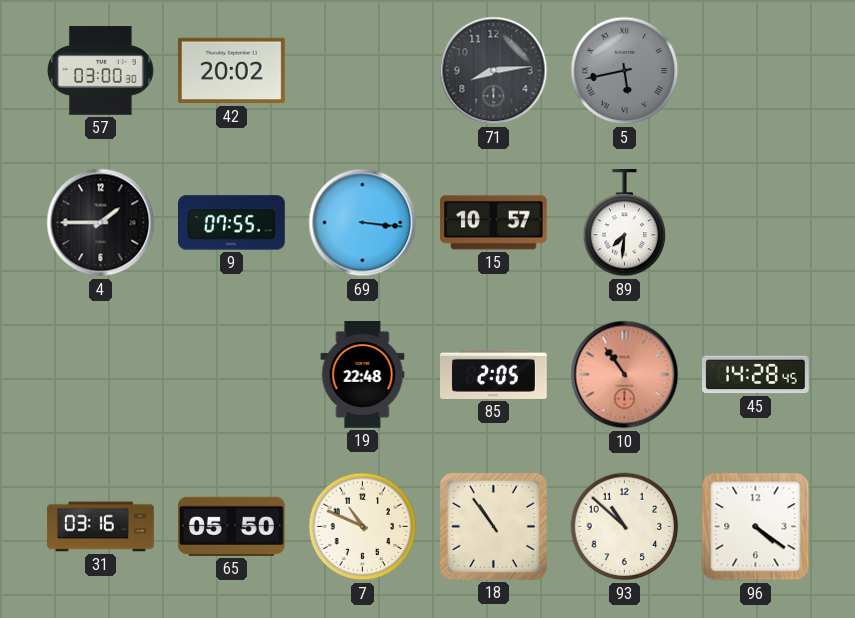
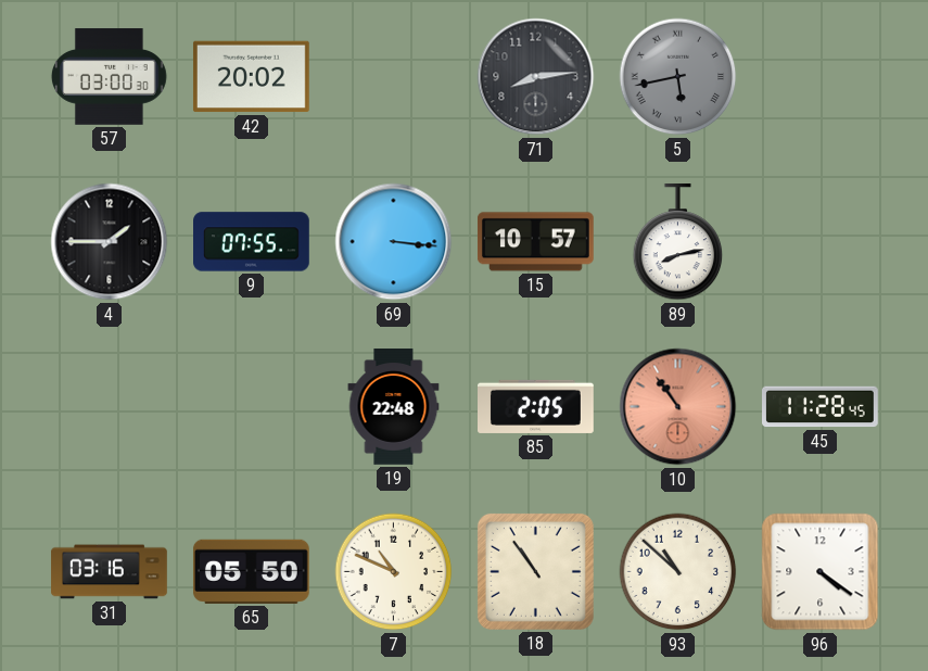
89: 7:31 -> 8:13 (678, 243)
45: 14:28 -> 11:28 (821, 407)
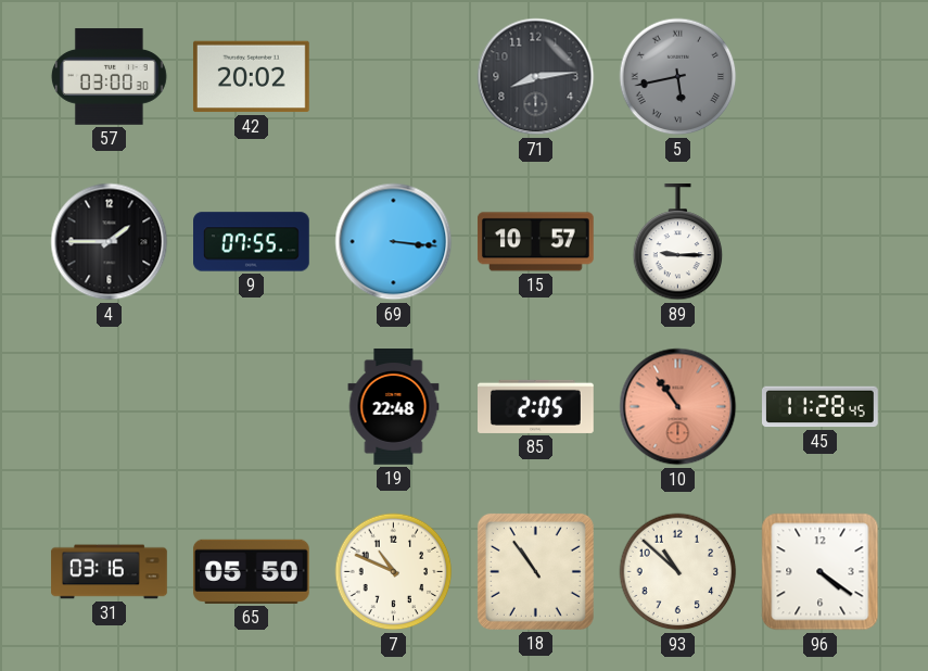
89: 8:13 -> 9:15 (678, 243)
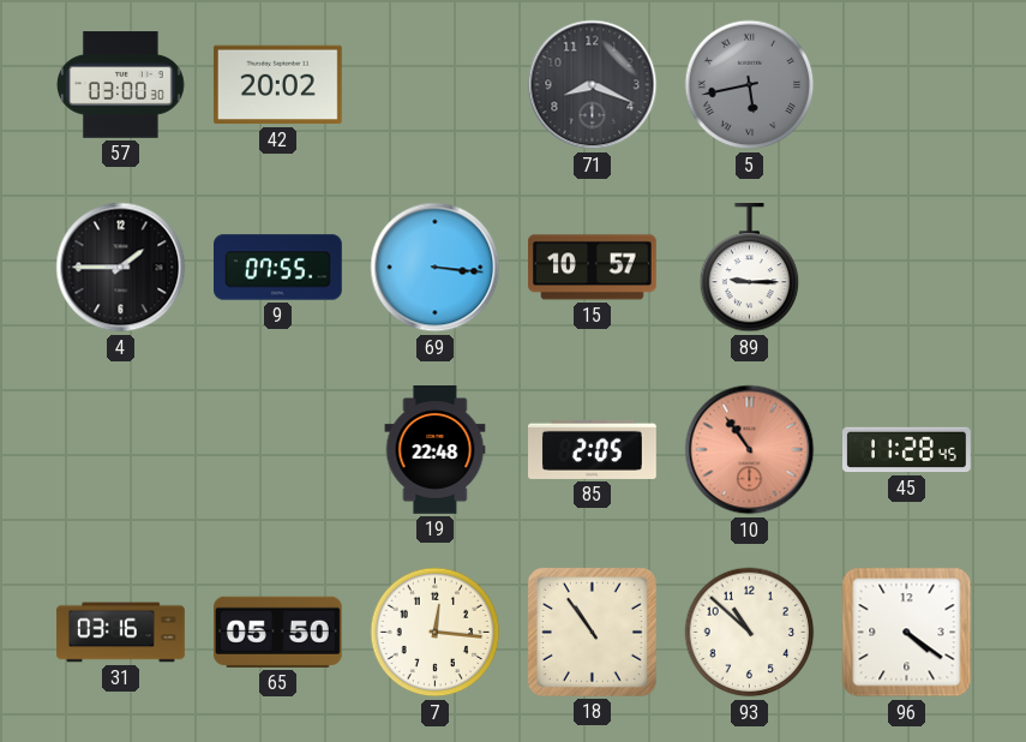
71: 8:14 -> 8:19 (593, 85)
7: 10:49 -> 12:16 (436, 633)
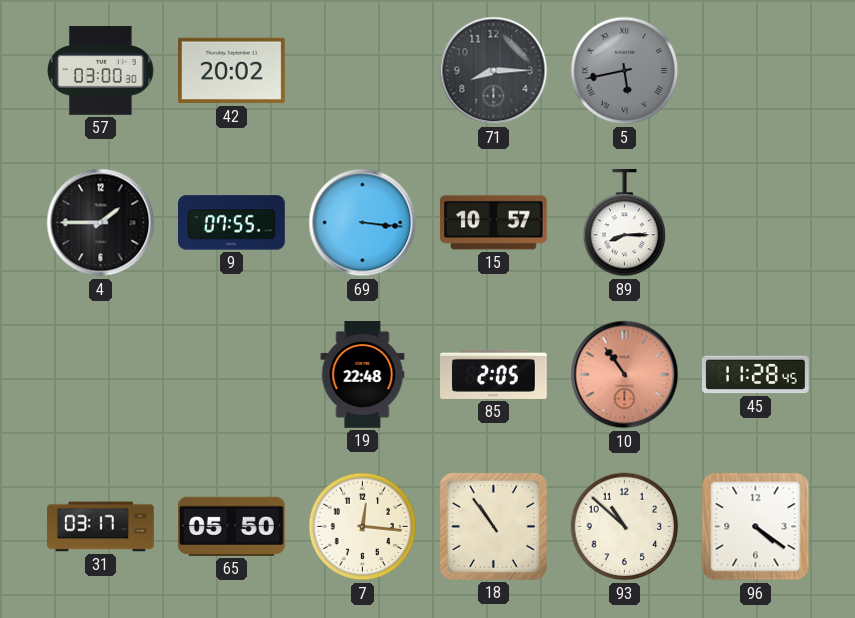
71: 8:19 -> 8:15 (494, 71)
89: 9:15 -> 8:15 (625, 224)
31: 03:16 -> 03:17 (101, 527)
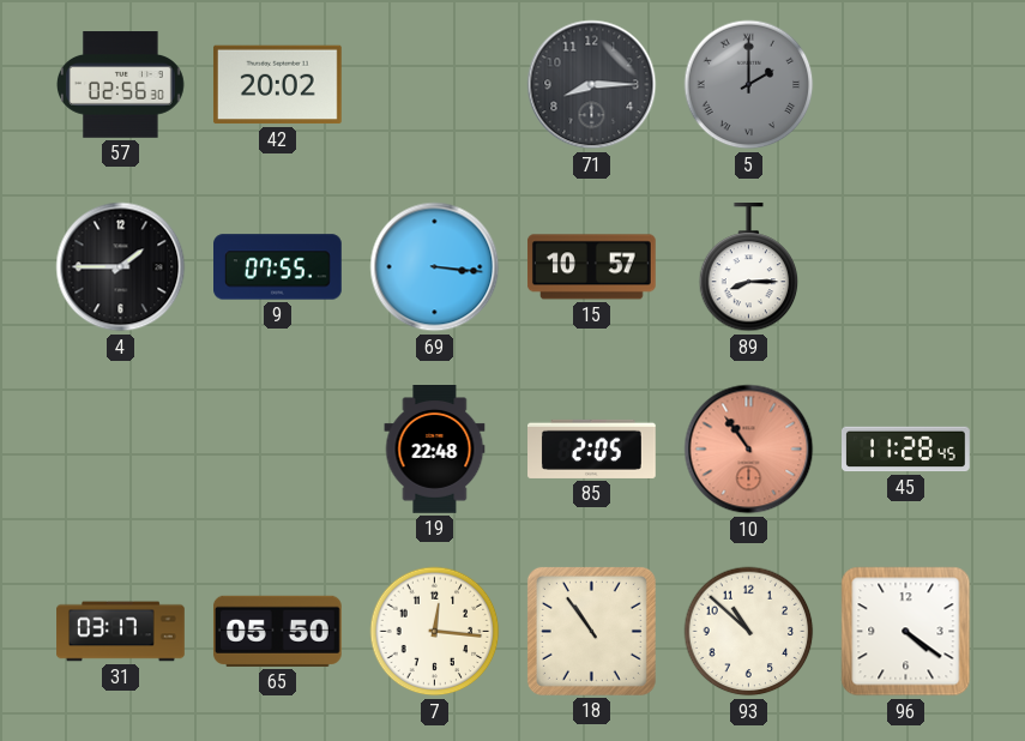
57: 03:00 -> 02:56 (120, 85)
5: 5:43 -> 2:00 (749, 85)
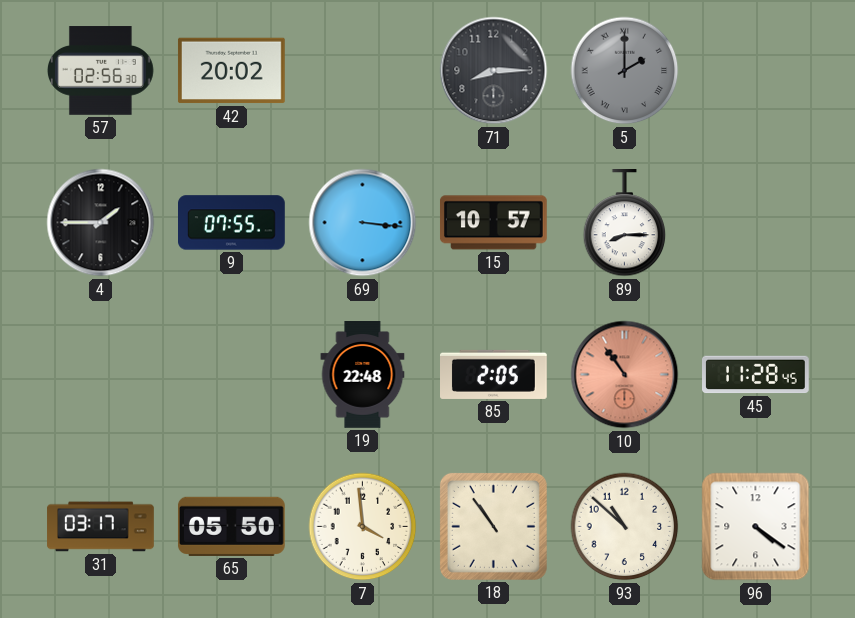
7: 12:16 -> 3:59 (363, 527)
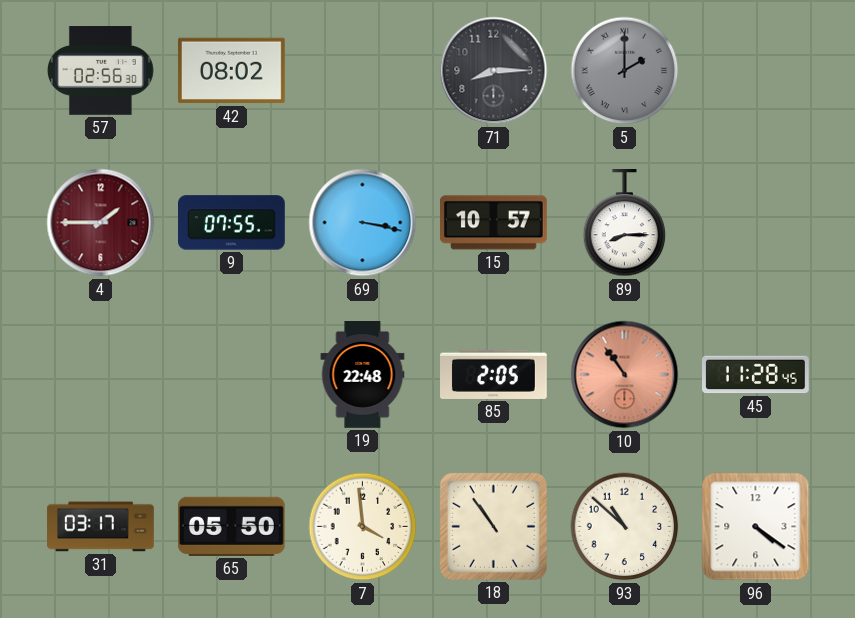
42: 20:02 -> 08:02 (231, 71)
4 dial: black -> burgundy (101, 223)
69: 3:16 -> 3:17 (363, 223)
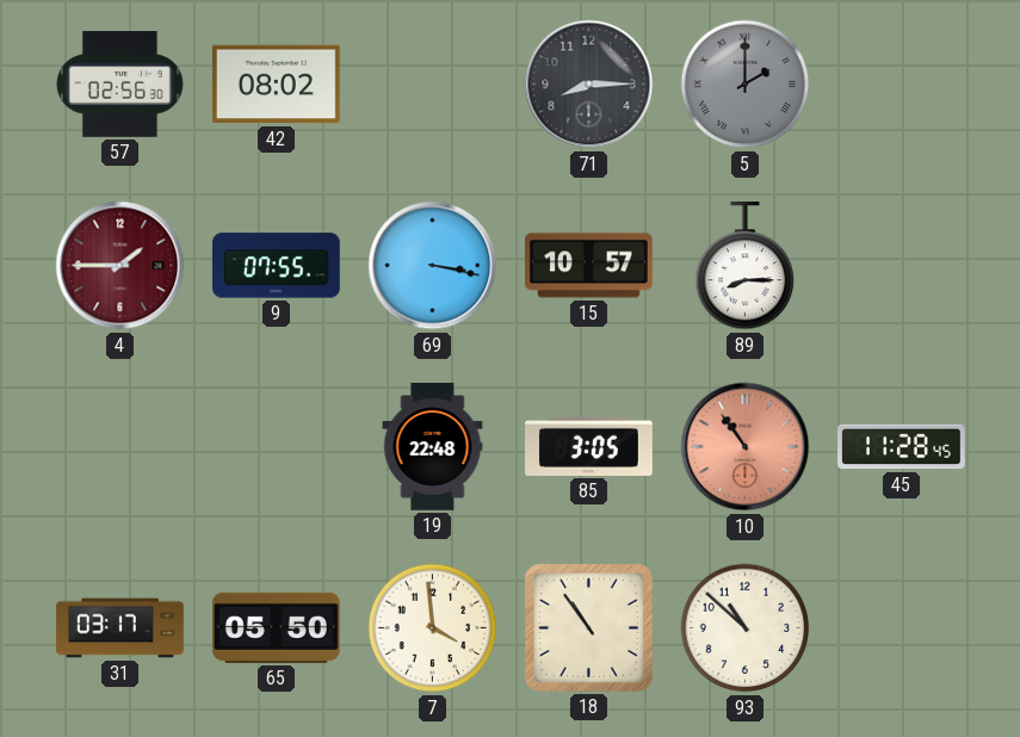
85: 2:05 -> 3:05 (589, 446)
96: 4:21 -> none (756, 527)
